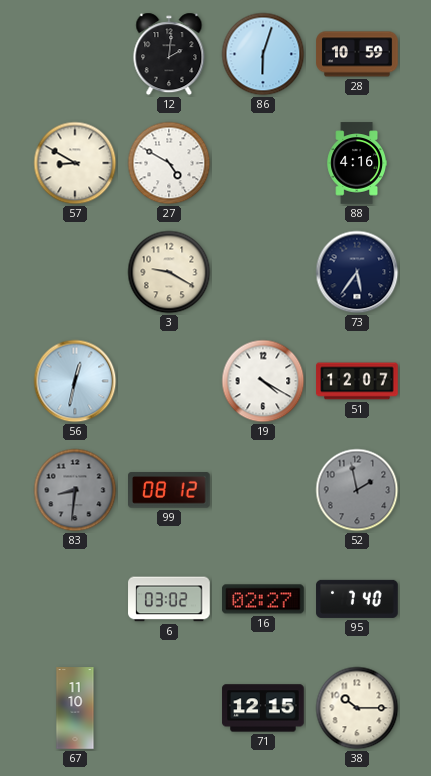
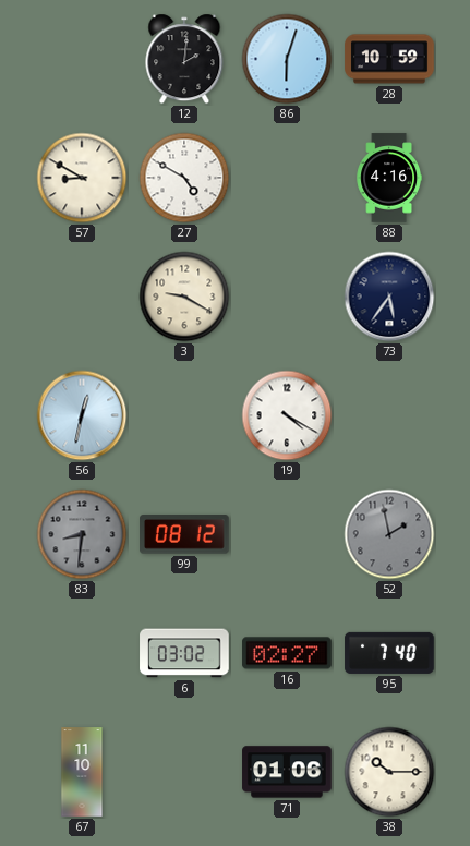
51: 12:07 -> none (357, 381)
71: 12:15 -> 01:06 (287, 772)
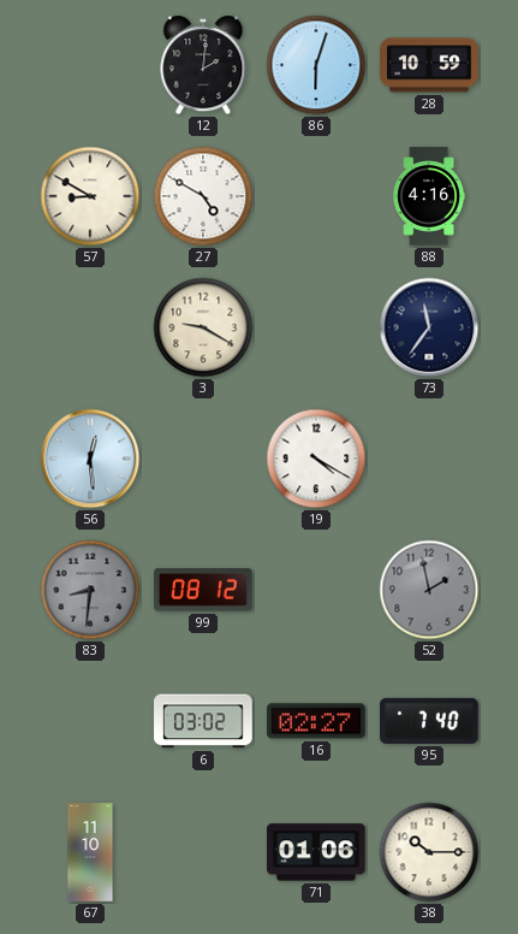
73: 5:36 -> 11:36 (429, 327)
56: 12:32 -> 12:29 (90, 459)
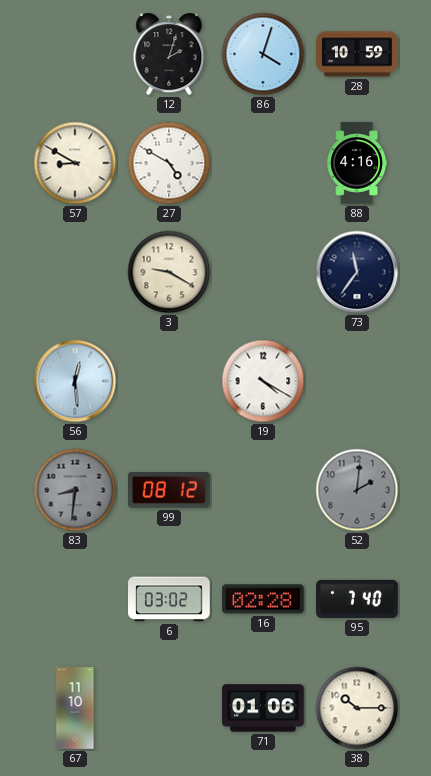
12: 2:01 -> 2:03 (169, 54)
86: 6:03 -> 4:03 (263, 54)
52: 1:58 -> 2:01 (357, 490)
16: 02:27 -> 02:28 (263, 599)
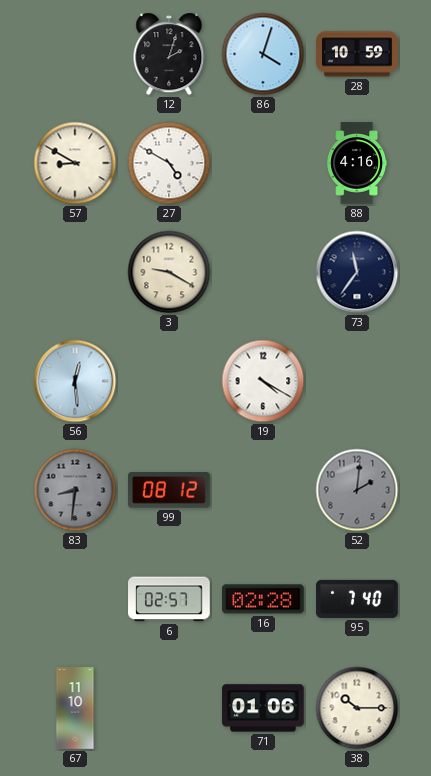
6: 03:02 -> 02:57 (169, 599)
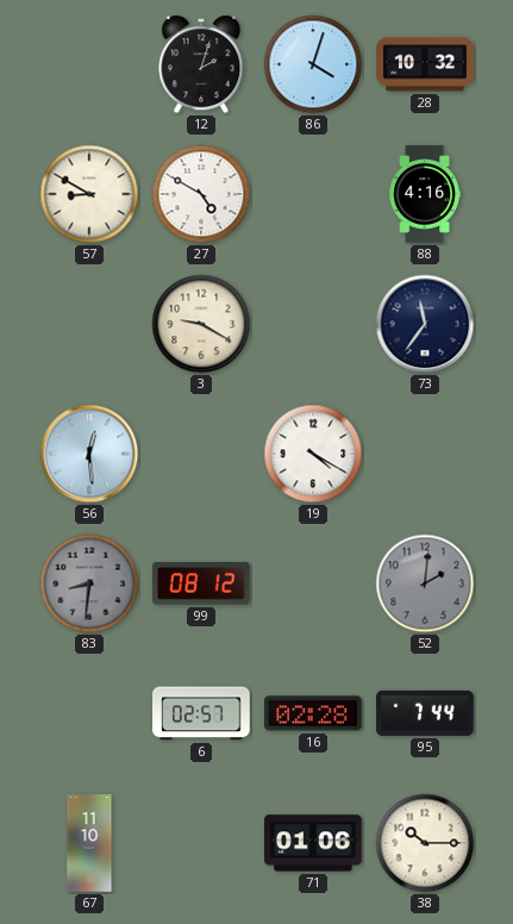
28: 10:59 -> 10:32 (425, 64)
95: 7:40 -> 7:44 (425, 713)
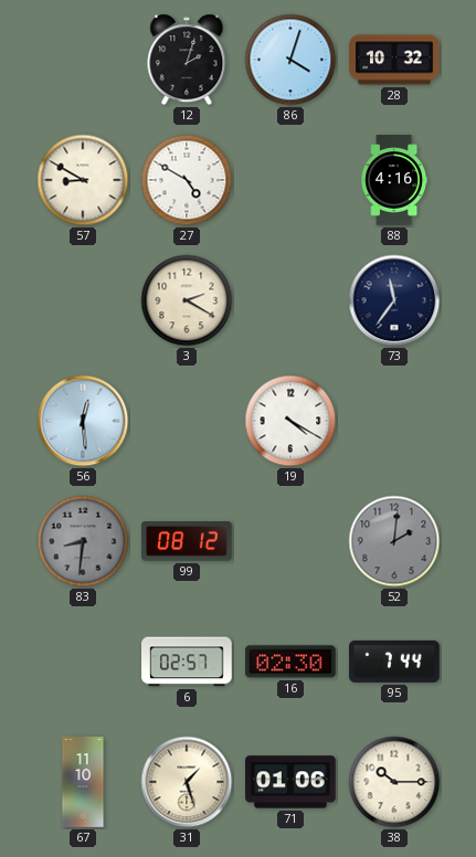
3: 9:20 -> 2:20 (187, 300)
16: 02:28 -> 02:30 (290, 662)
31: none -> 1:27 (187, 782)
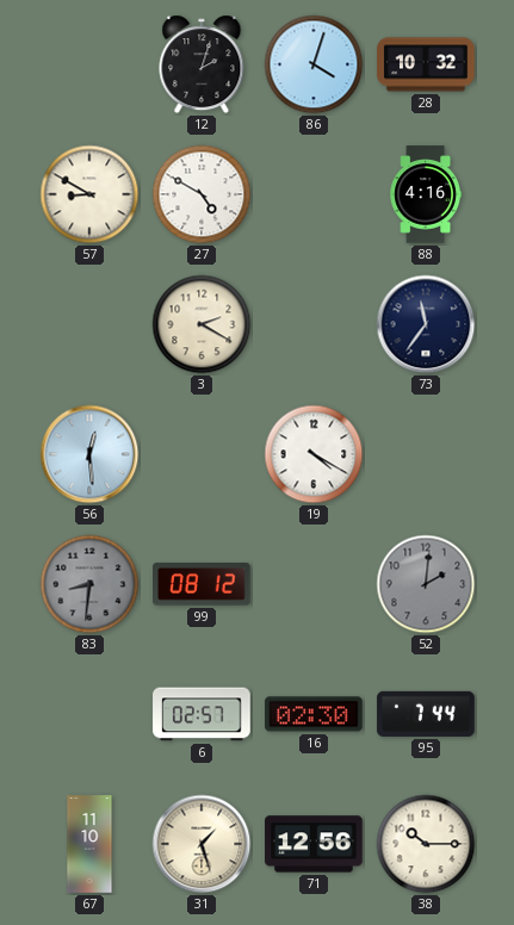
71: 01:06 -> 12:56 (314, 844)
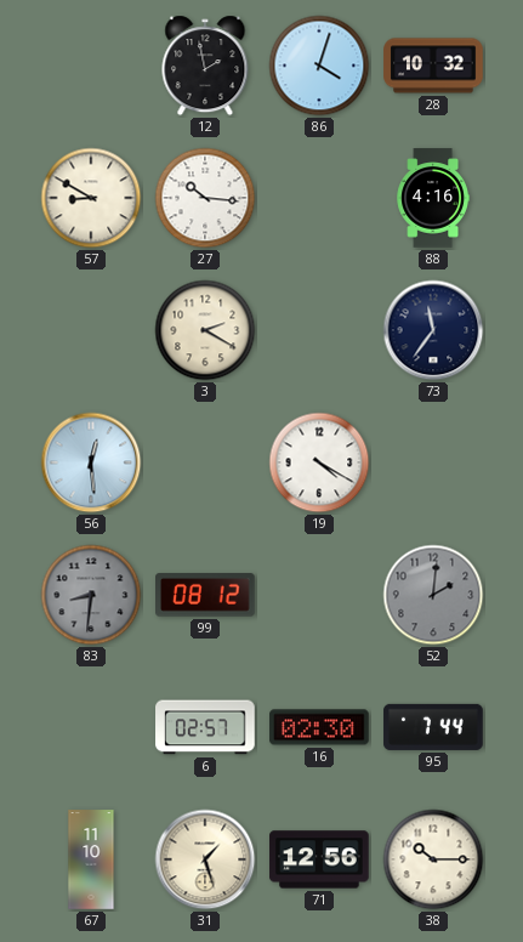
12: 2:03 -> 1:58 (205, 66)
27: 4:50 -> 10:16 (205, 198)
